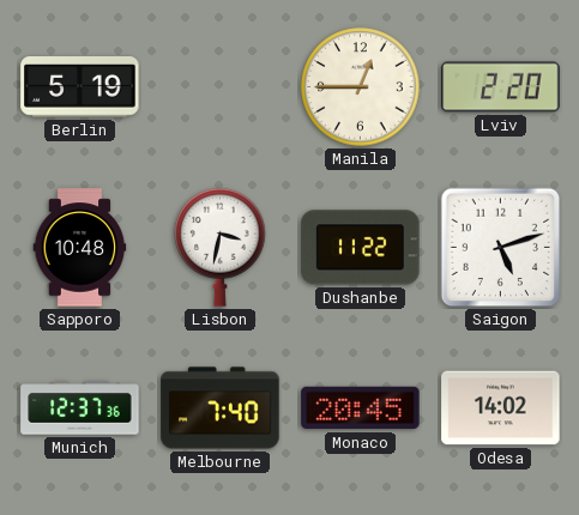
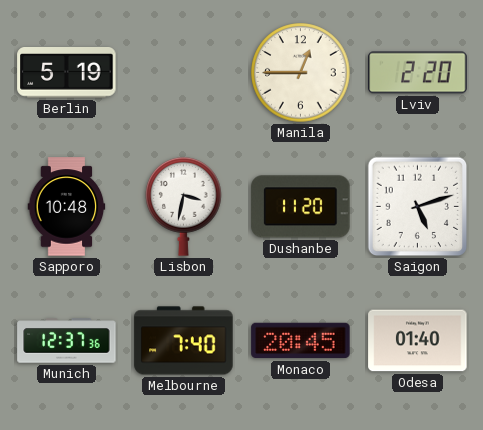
Dushanbe: 11:22 -> 11:20 (301, 207)
Odesa: 14:02 -> 01:40 (418, 341)
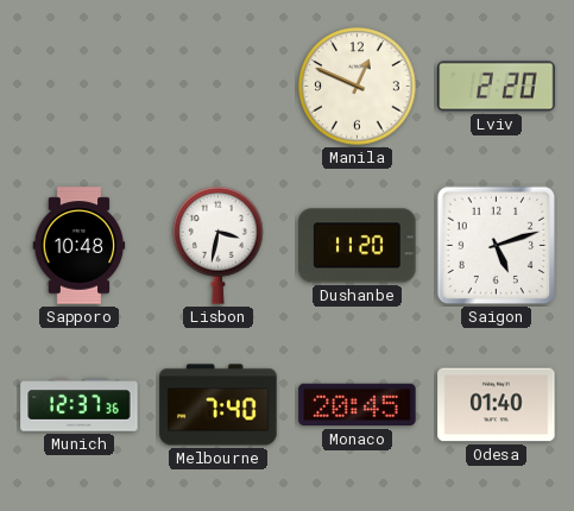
Berlin: 5:19 -> none (67, 73)
Manila: 12:45 -> 12:49 (358, 87)
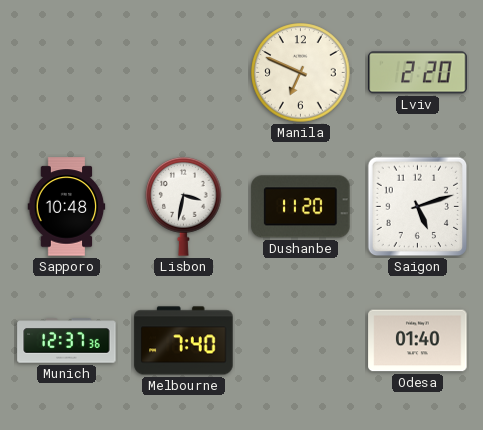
Manila: 12:49 -> 6:49 (301, 73)
Monaco: 20:45 -> none (358, 405)
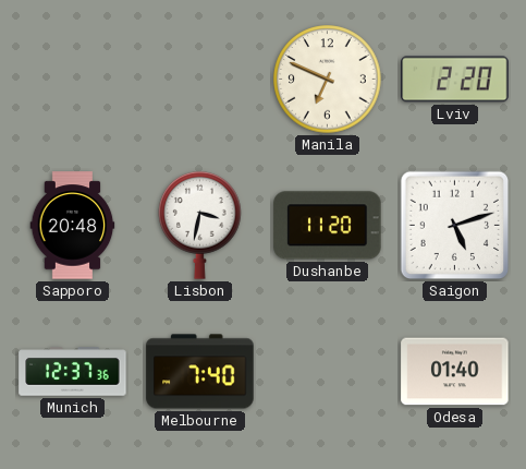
Sapporo: 10:48 -> 20:48 (73, 226)
